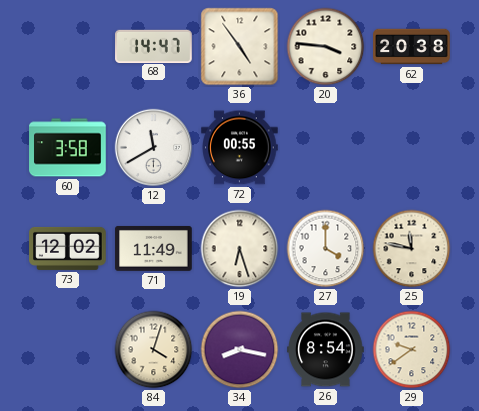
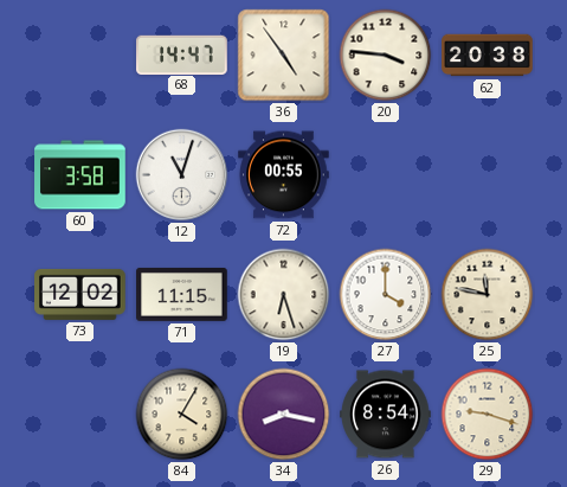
12: 11:40 -> 11:03 (182, 175)
71: 11:49 -> 11:15 (182, 295)
84: 4:03 -> 4:05 (182, 415)
29: 9:39 -> 9:18 (488, 415)
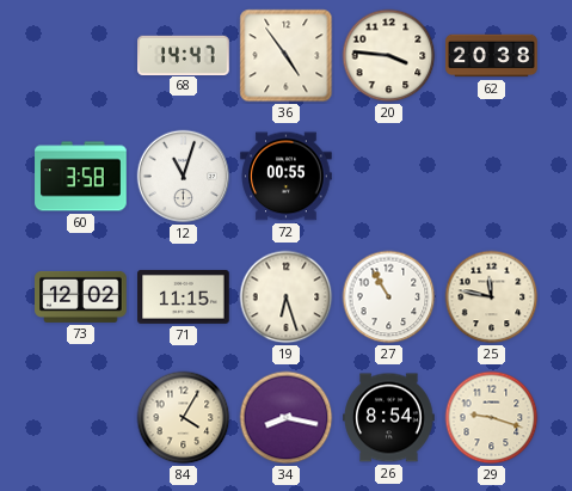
27: 4:00 -> 10:55 (389, 297)
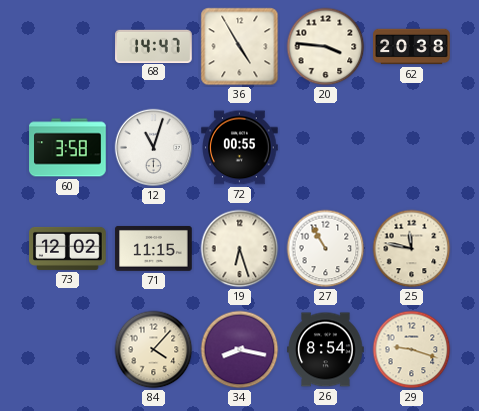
36: 4:54 -> 4:55 (240, 47)
84: 4:05 -> 4:07 (154, 350)
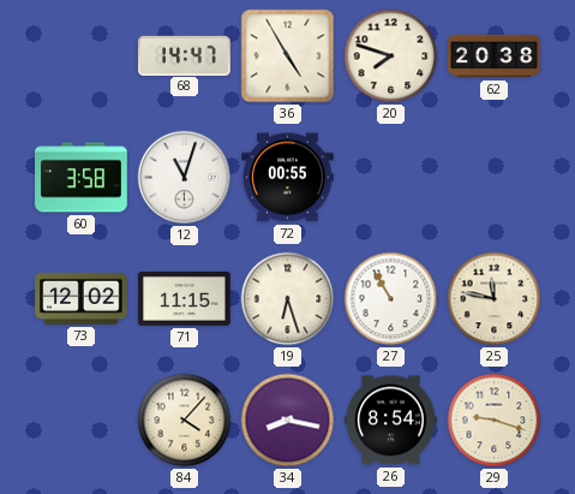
20: 3:46 -> 7:48 (391, 56)
